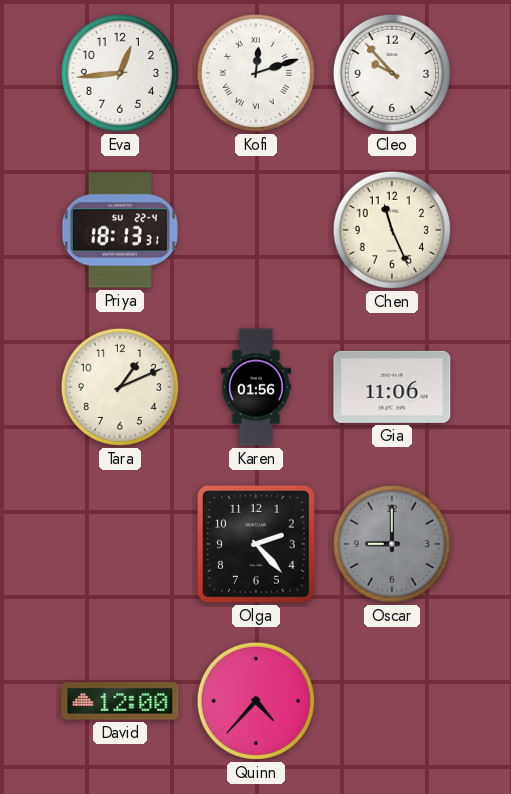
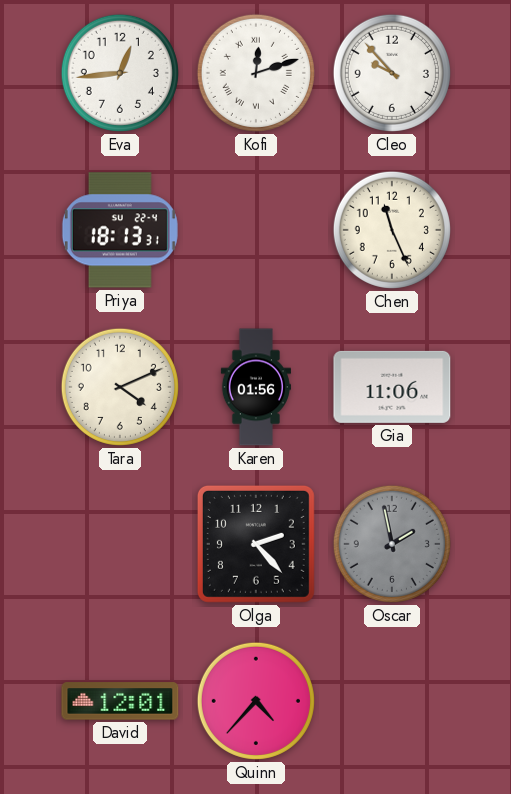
Tara: 1:11 -> 4:11 (120, 387)
Oscar: 9:00 -> 1:58 (392, 544)
David: 12:00 -> 12:01 (120, 701)
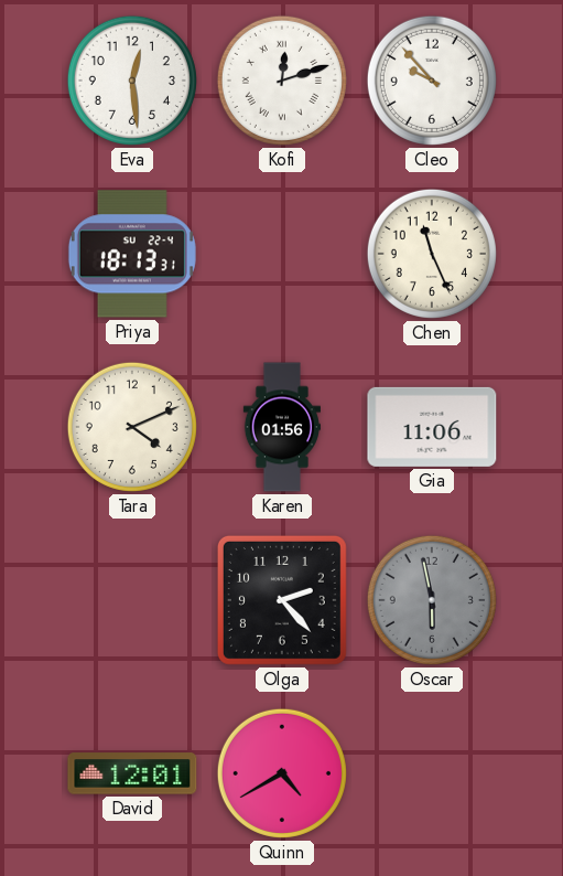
Eva: 12:44 -> 12:29 (132, 81)
Oscar: 1:58 -> 5:58 (432, 600)
Quinn: 4:37 -> 4:40 (282, 773)
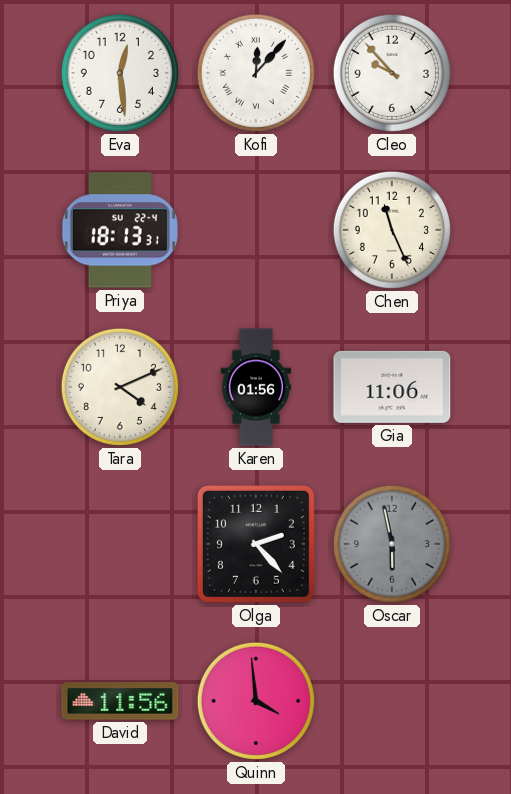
Kofi: 12:12 -> 12:07 (256, 73)
David: 12:01 -> 11:56 (120, 701)
Quinn: 4:40 -> 3:59 (256, 701)
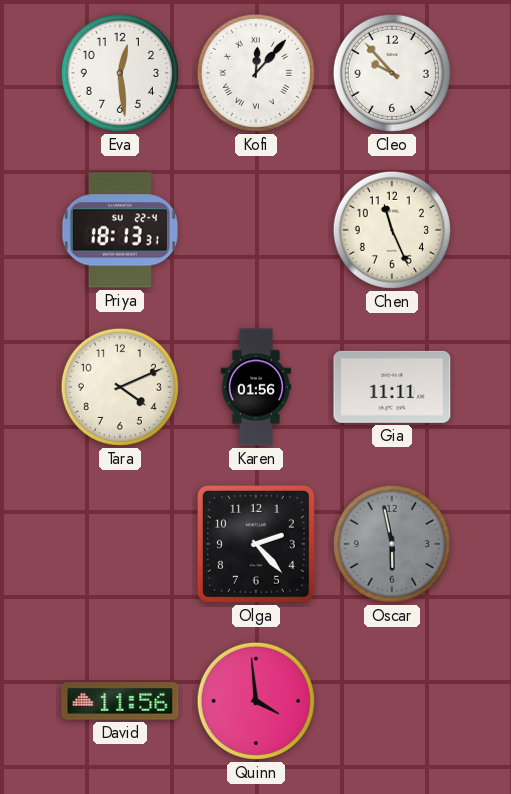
Gia: 11:06 -> 11:11 (392, 387)
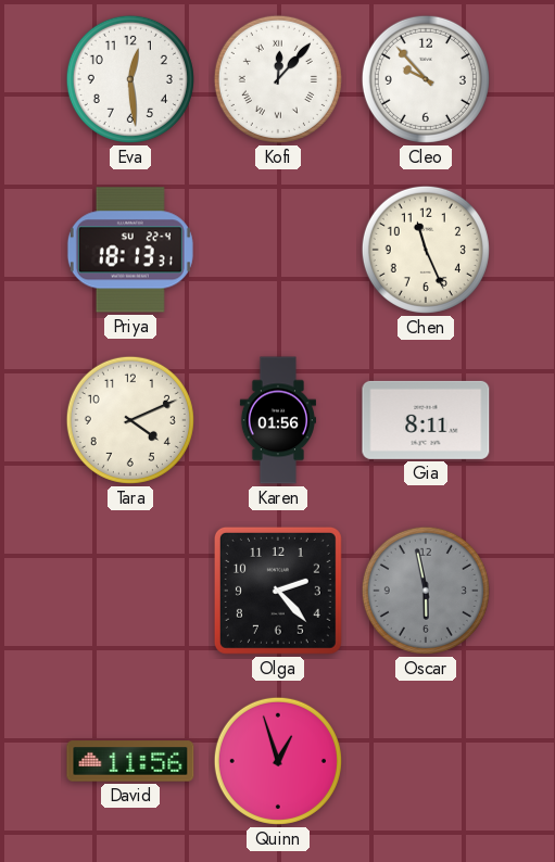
Gia: 11:11 -> 8:11 (426, 420)
Quinn: 3:59 -> 12:57 (278, 761)
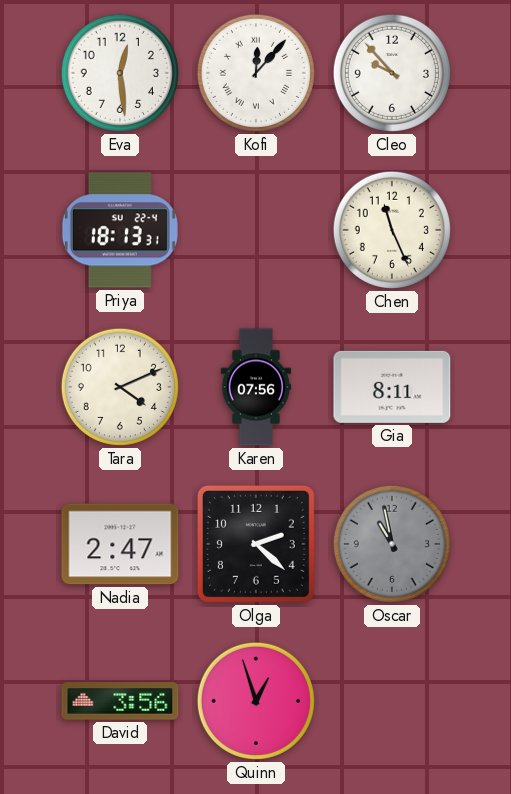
Karen: 01:56 -> 07:56 (255, 387)
Nadia: none -> 2:47 (120, 544)
Olga: 2:23 -> 2:22 (256, 544)
Oscar: 5:58 -> 10:58 (392, 544)
David: 11:56 -> 3:56 (120, 701)
